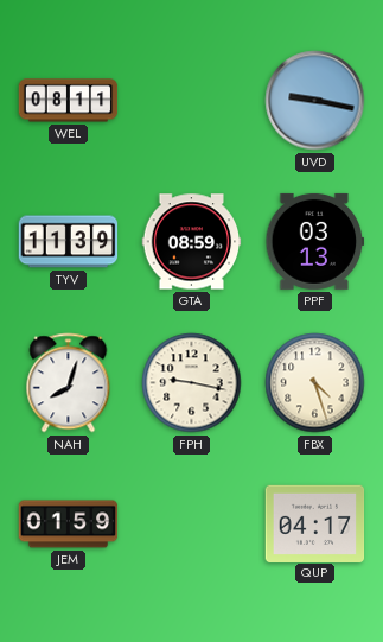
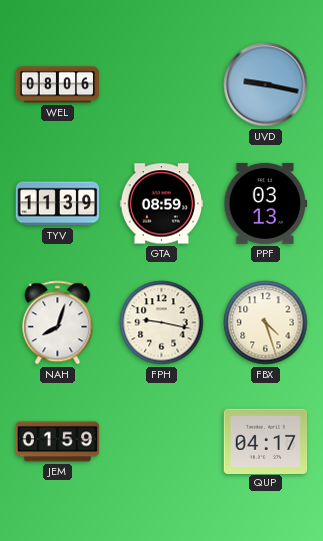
WEL: 08:11 -> 08:06 (58, 85)
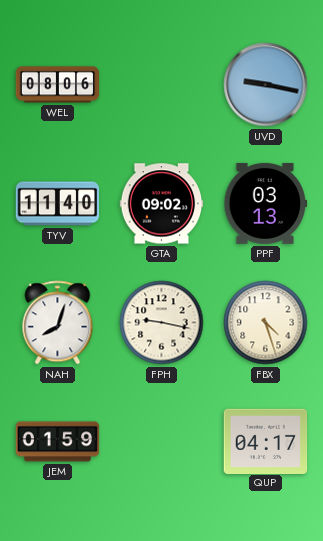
TYV: 11:39 -> 11:40 (58, 204)
GTA: 08:59 -> 09:02 (162, 204)
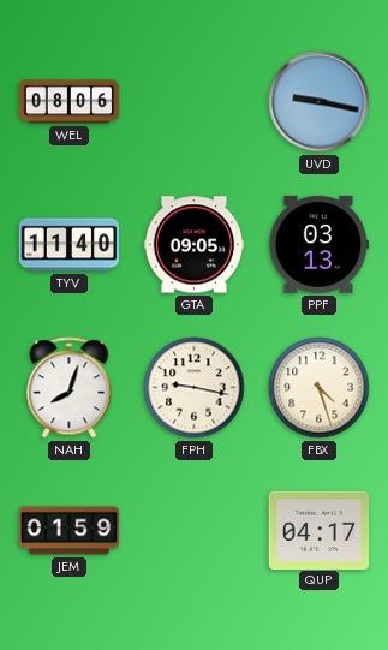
GTA: 09:02 -> 09:05 (195, 245)
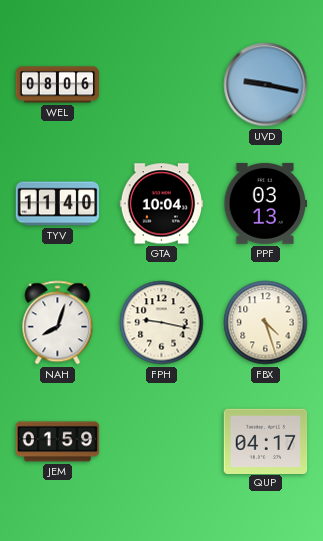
GTA: 09:05 -> 10:04 (162, 204)
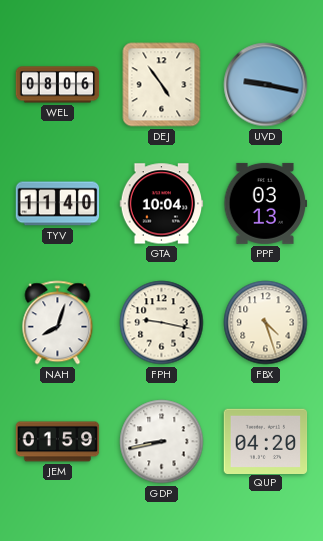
DEJ: none -> 4:54 (162, 85)
GDP: none -> 8:43 (162, 442)
QUP: 04:17 -> 04:20 (266, 441)
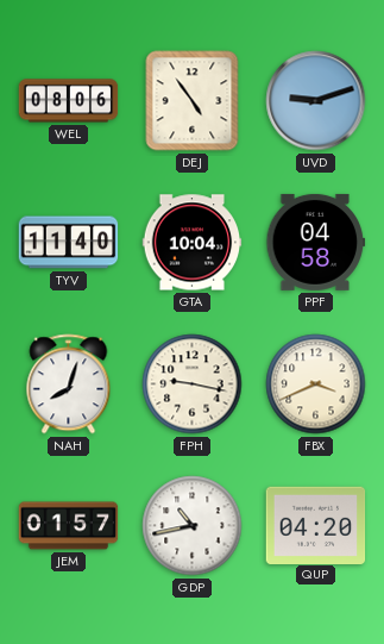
UVD: 9:17 -> 9:12 (316, 101)
PPF: 03:13 -> 04:58 (316, 242)
FBX: 4:27 -> 3:41 (316, 384)
JEM: 01:59 -> 01:57 (69, 526)
GDP: 8:43 -> 10:43 (193, 526)
